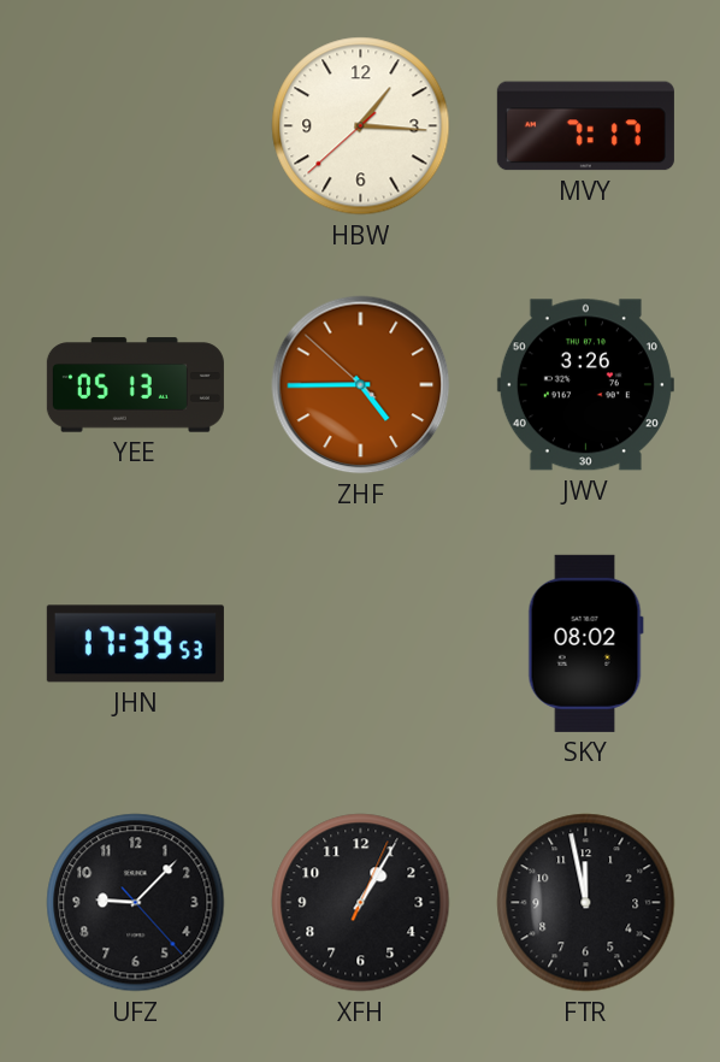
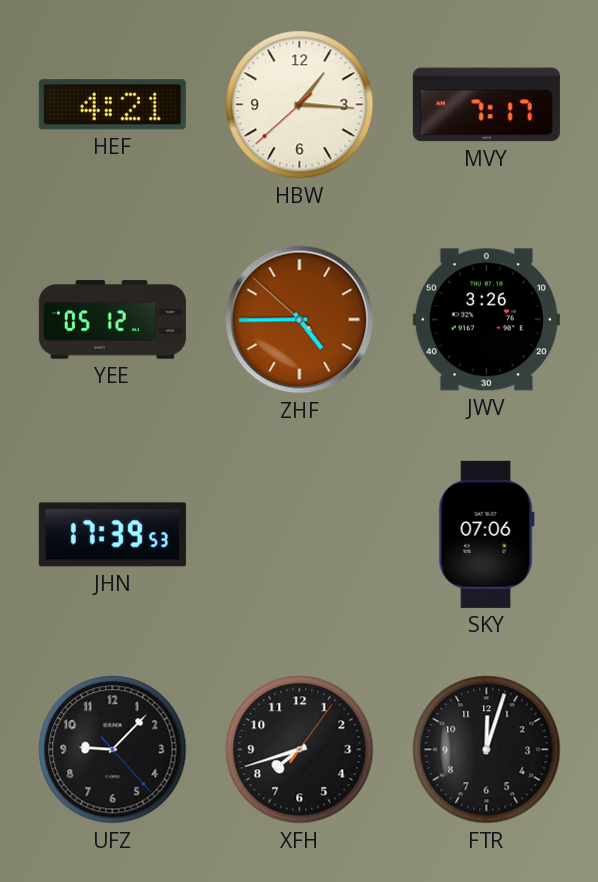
HEF: none -> 4:21 (112, 105)
YEE: 05:13 -> 05:12 (112, 320)
SKY: 08:02 -> 07:06 (486, 534)
XFH: 1:05 -> 7:42 (300, 750)
FTR: 11:58 -> 12:03 (487, 750)
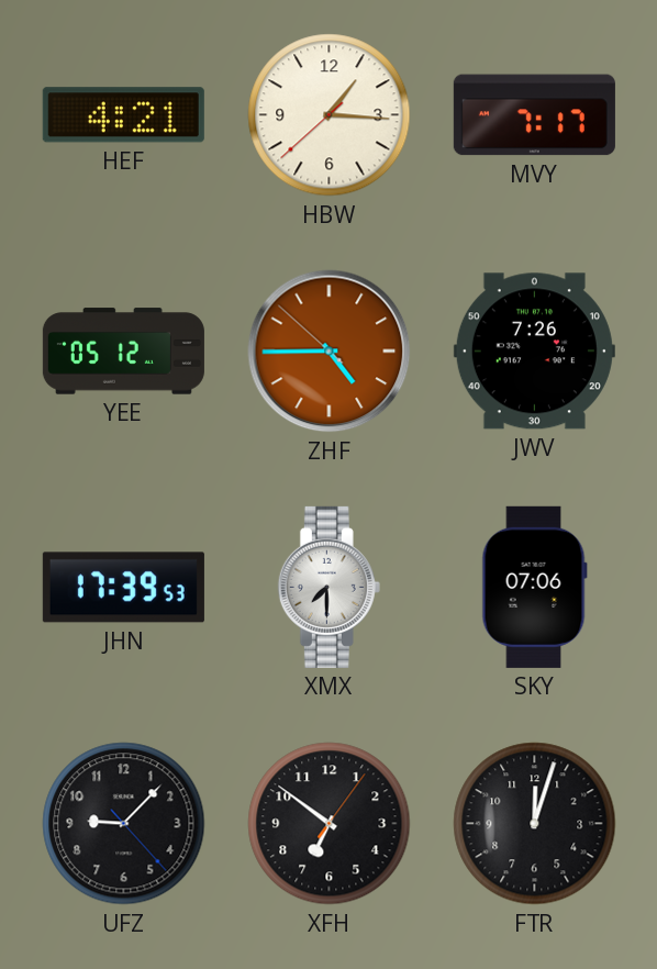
JWV: 3:26 -> 7:26 (534, 352)
XMX: none -> 7:30 (328, 587)
XFH: 7:42 -> 6:51 (330, 824)
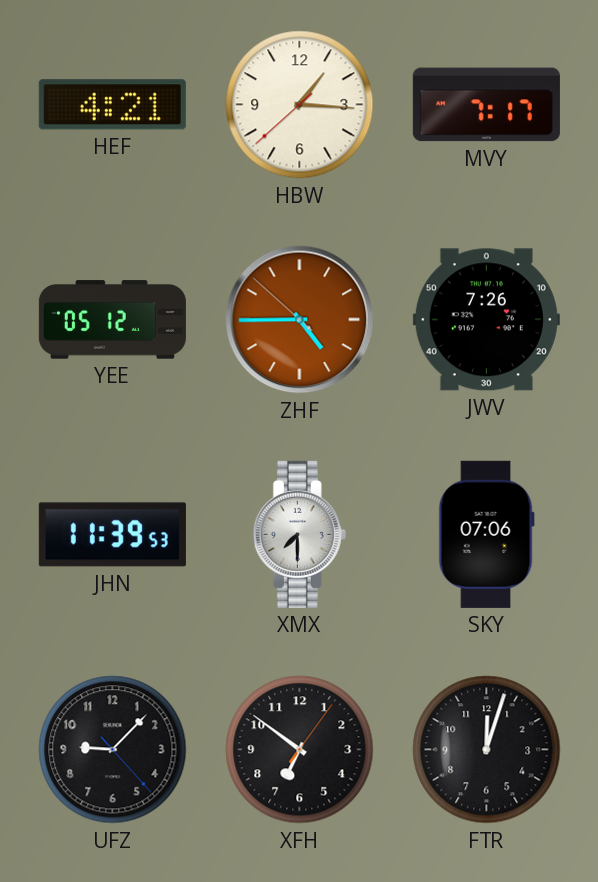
JHN: 17:39 -> 11:39 (112, 535)
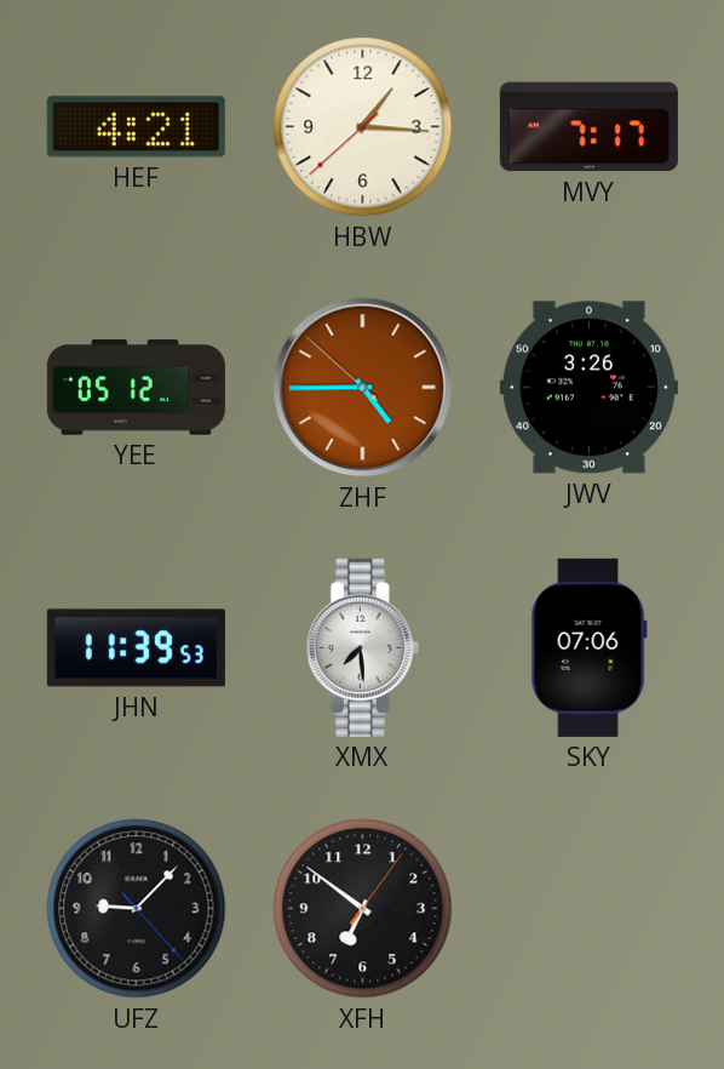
JWV: 7:26 -> 3:26 (588, 388)
XMX: 7:30 -> 7:29 (362, 647)
FTR: 12:03 -> none (487, 750)
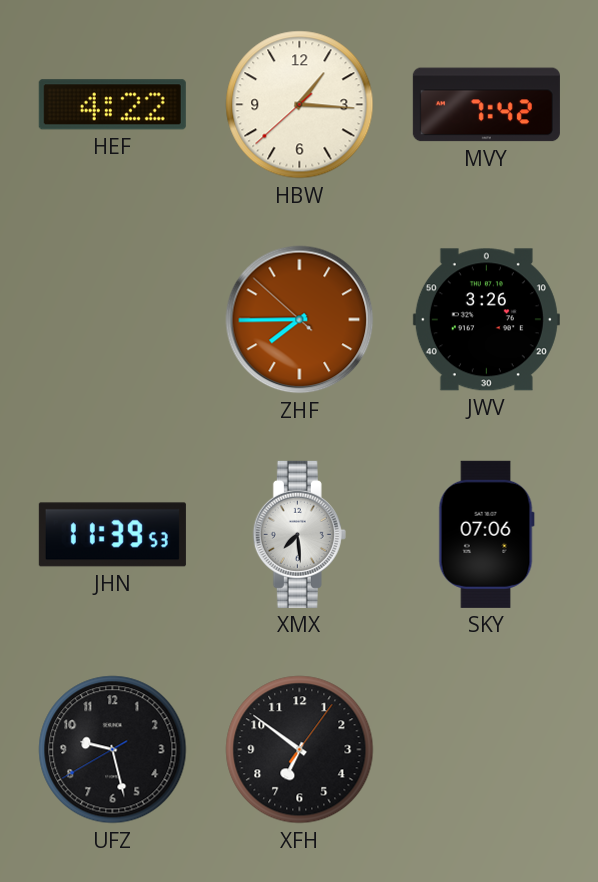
HEF: 4:21 -> 4:22 (112, 105)
MVY: 7:17 -> 7:42 (486, 105)
YEE: 05:12 -> none (136, 388)
ZHF: 4:44 -> 7:44 (300, 320)
UFZ: 9:07 -> 9:27 (113, 750)
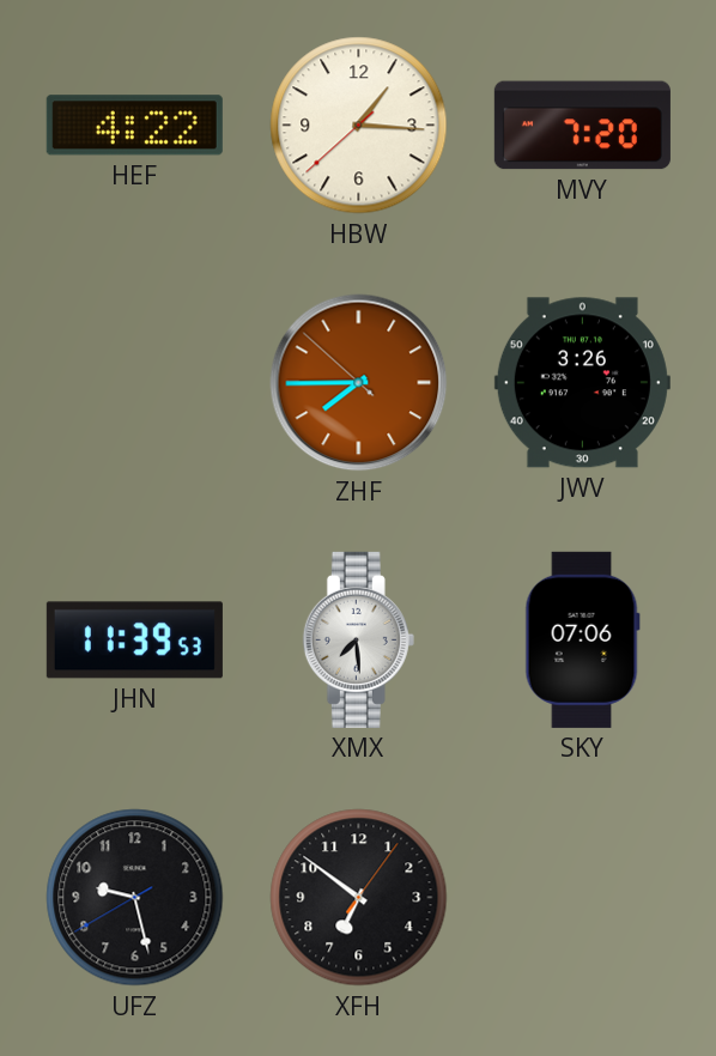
MVY: 7:42 -> 7:20 (582, 126)
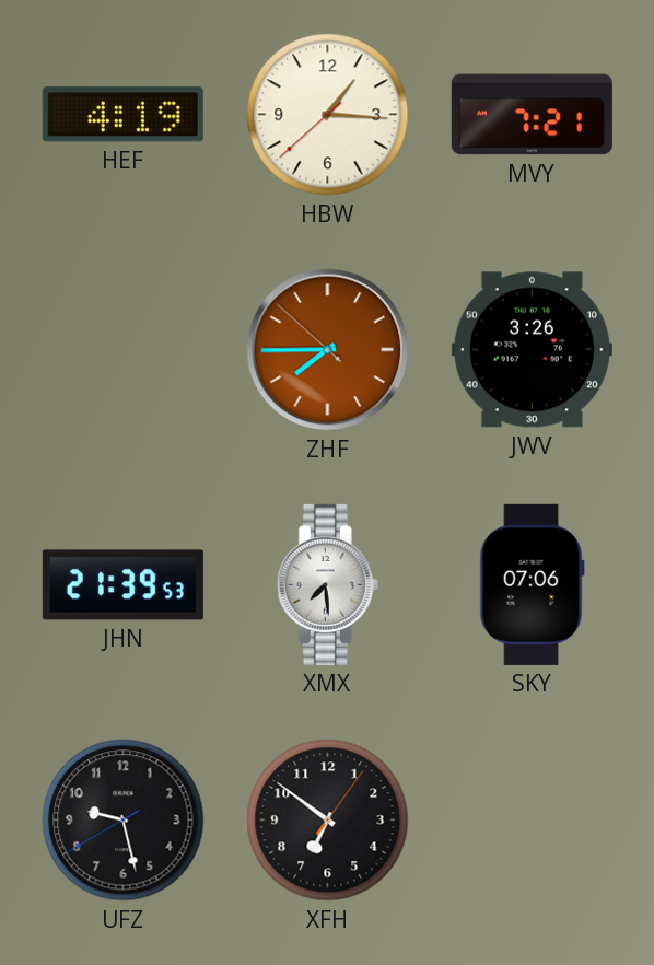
HEF: 4:22 -> 4:19 (122, 115)
MVY: 7:20 -> 7:21 (532, 115)
JHN: 11:39 -> 21:39 (122, 585)
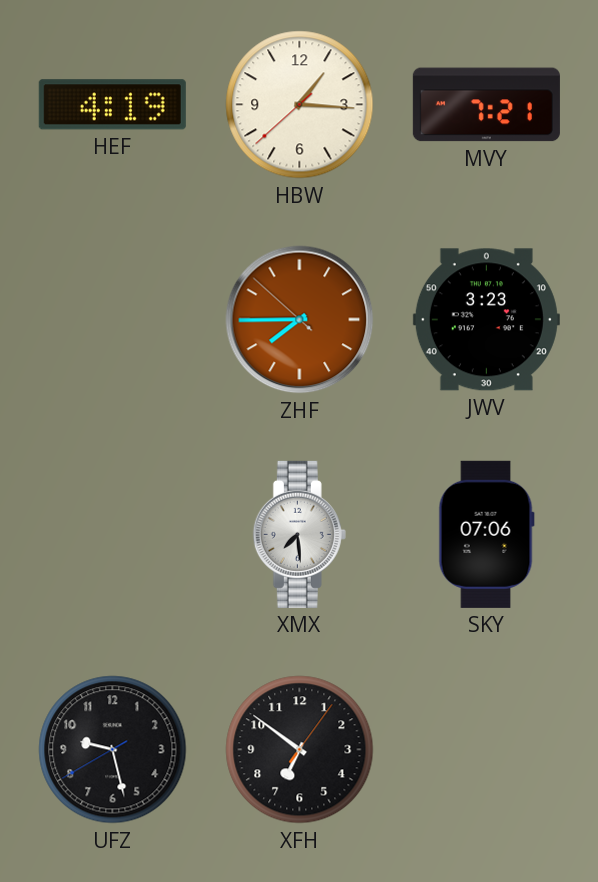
JWV: 3:26 -> 3:23 (486, 320)
JHN: 21:39 -> none (122, 585)
